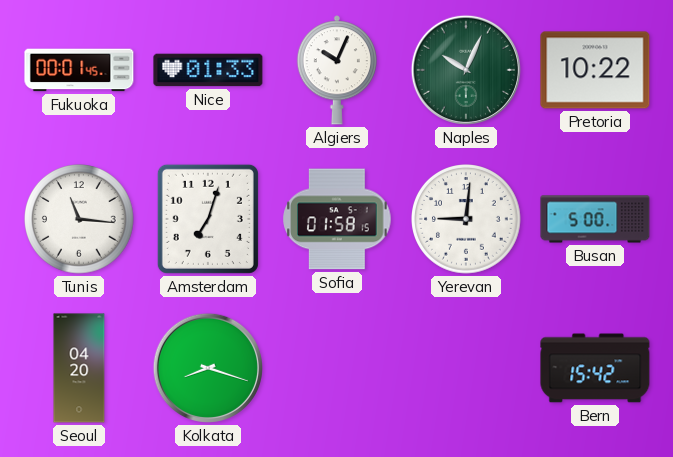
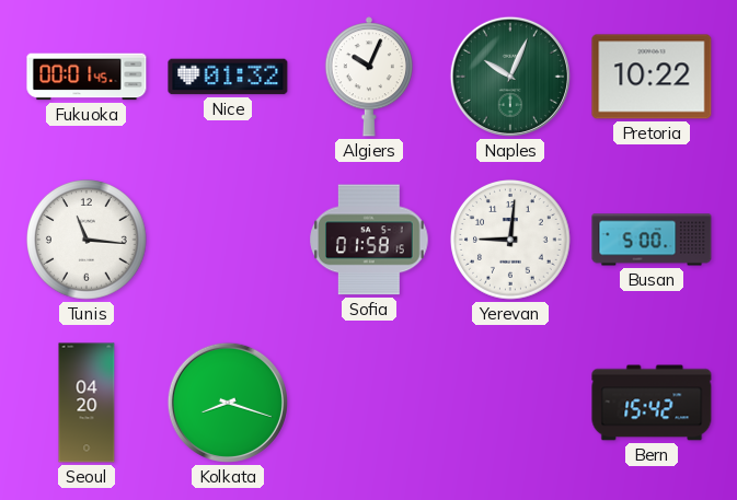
Nice: 01:33 -> 01:32 (228, 77)
Amsterdam: 7:03 -> none (208, 219)
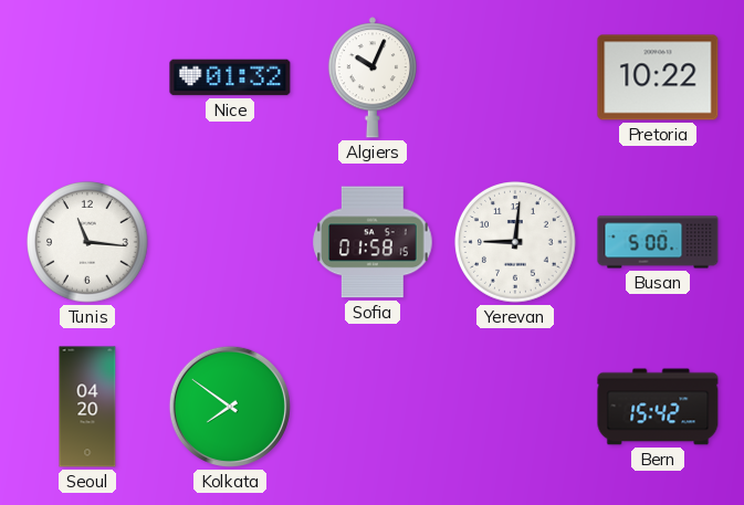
Fukuoka: 00:01 -> none (87, 77)
Naples: 10:04 -> none (510, 77)
Kolkata: 8:18 -> 7:51 (230, 407)
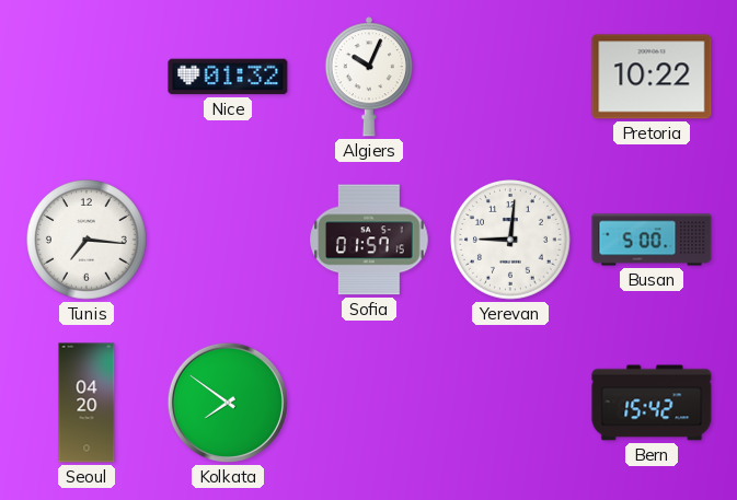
Tunis: 11:16 -> 7:16 (87, 240)
Sofia: 01:58 -> 01:57 (369, 240)
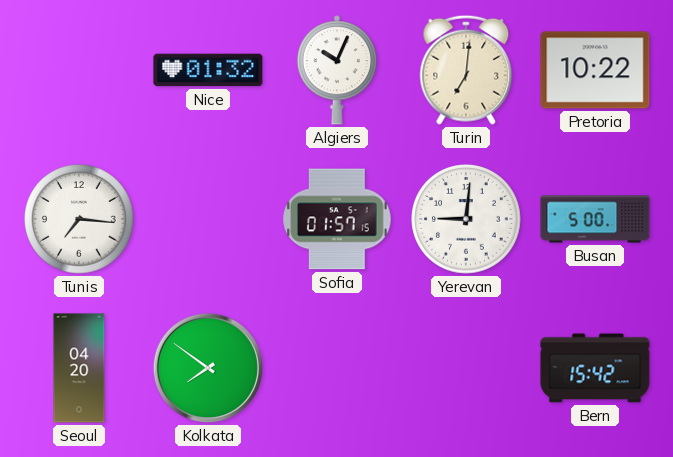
Turin: none -> 7:01 (466, 70)
